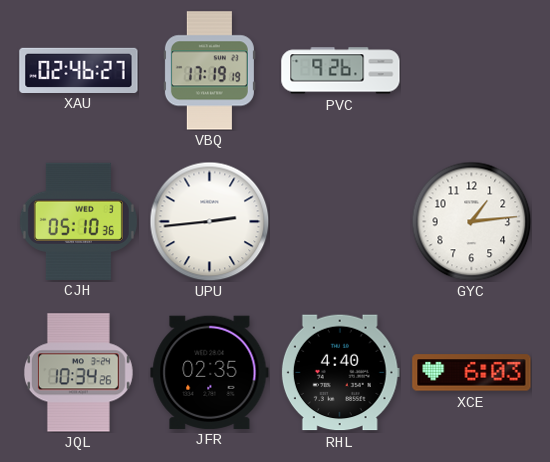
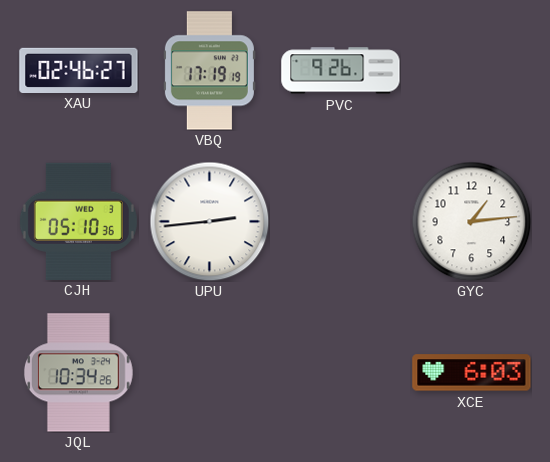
JFR: 02:35 -> none (210, 372)
RHL: 4:40 -> none (340, 373)
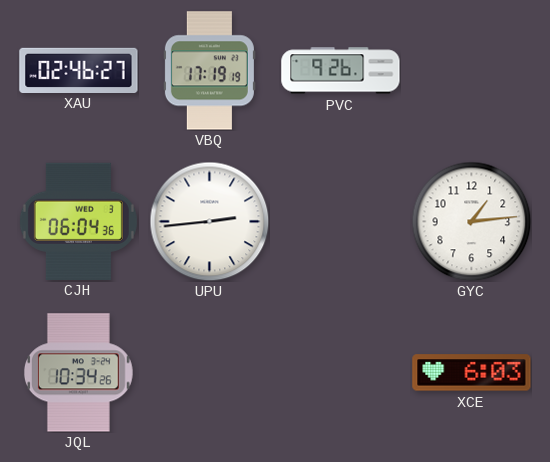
CJH: 05:10 -> 06:04 (78, 221)
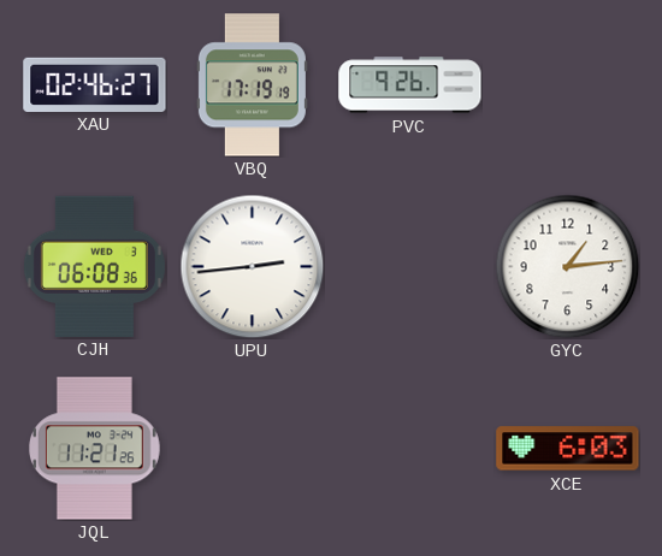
CJH: 06:04 -> 06:08 (94, 266)
JQL: 10:34 -> 11:21 (94, 449)
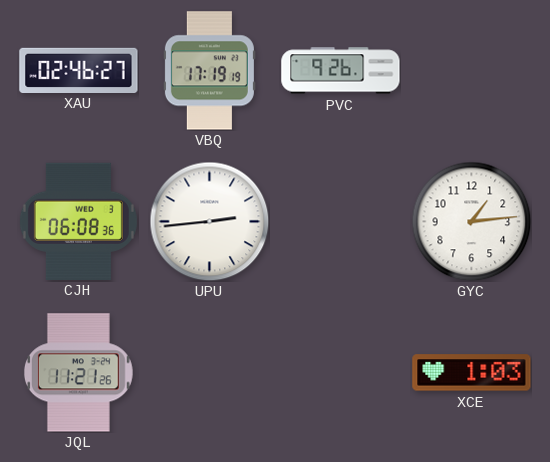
XCE: 6:03 -> 1:03 (472, 373)
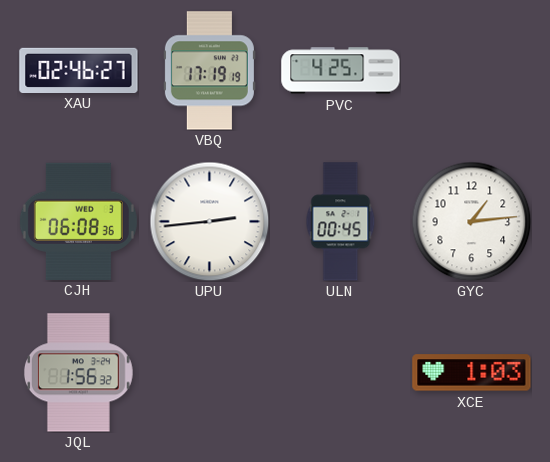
PVC: 9:26 -> 4:25 (341, 71)
ULN: none -> 00:45 (341, 222)
JQL: 11:21 -> 1:56 (78, 373)
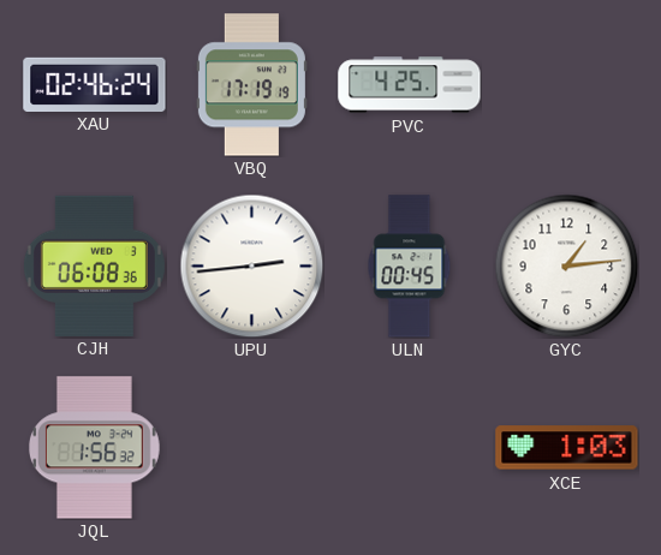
XAU: 02:46:27 -> 02:46:24 (95, 84)
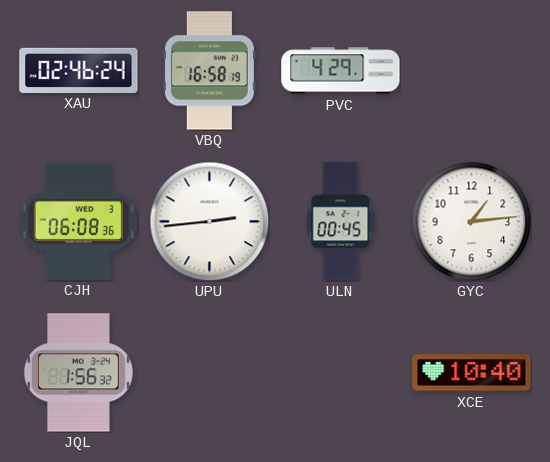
VBQ: 17:19 -> 16:58 (209, 71)
PVC: 4:25 -> 4:29 (341, 71)
XCE: 1:03 -> 10:40 (472, 373)
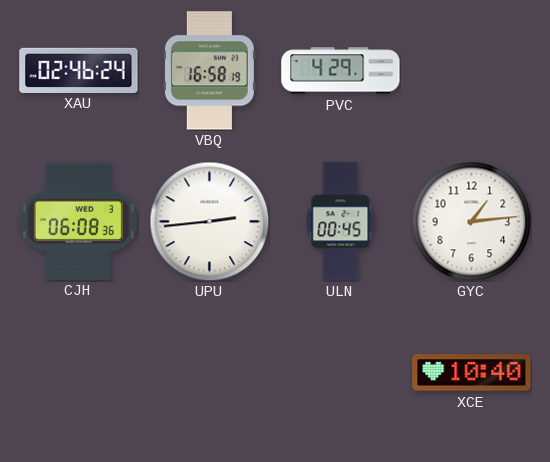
JQL: 1:56 -> none (78, 373)
